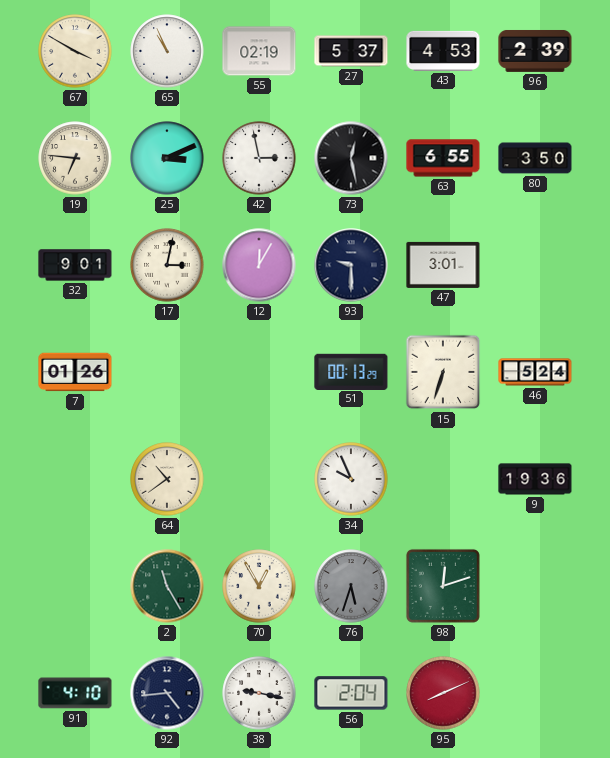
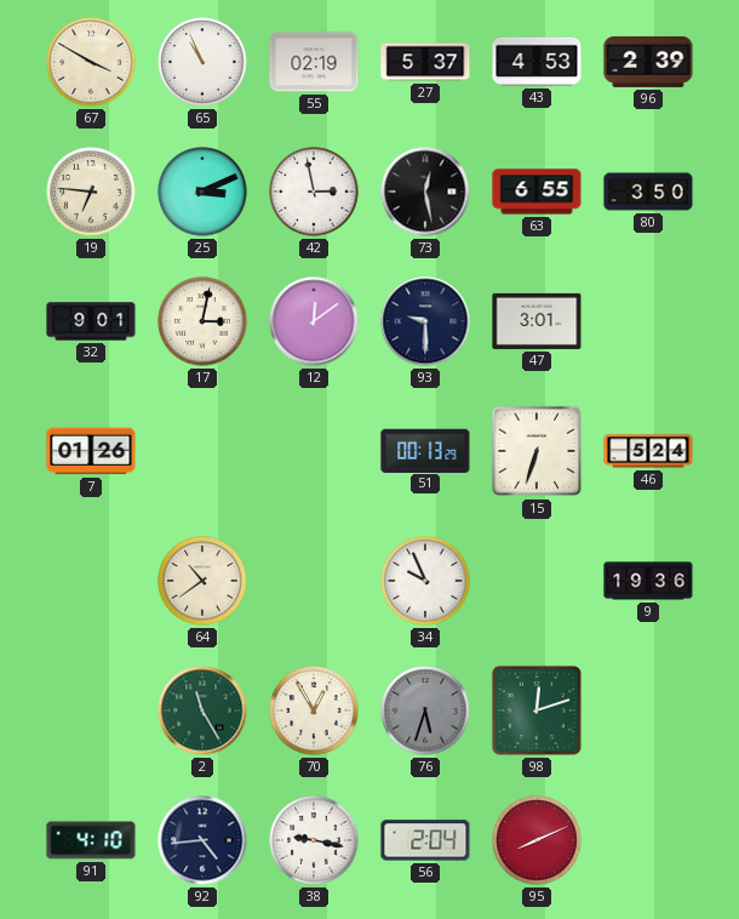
12: 12:05 -> 12:09 (314, 321)
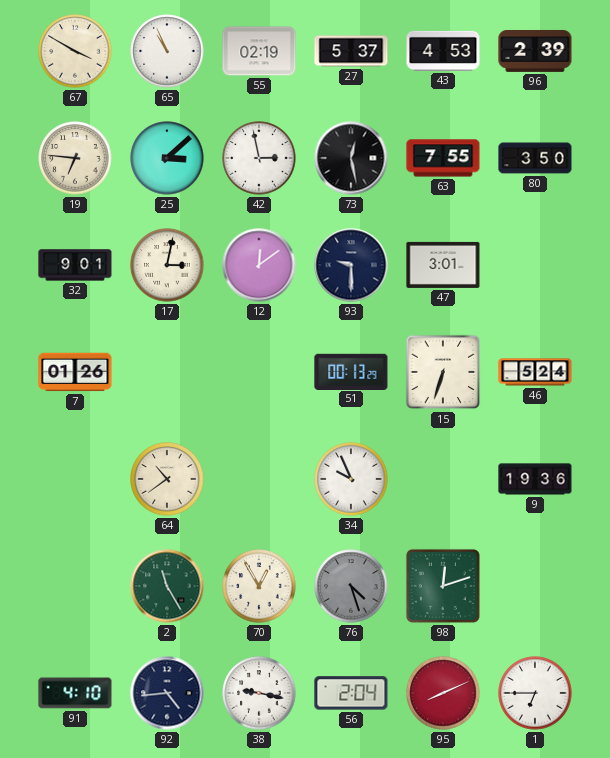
25: 3:11 -> 3:08 (167, 158)
63: 6:55 -> 7:55 (443, 158)
76: 5:33 -> 4:27 (351, 586)
1: none -> 6:45 (535, 693)
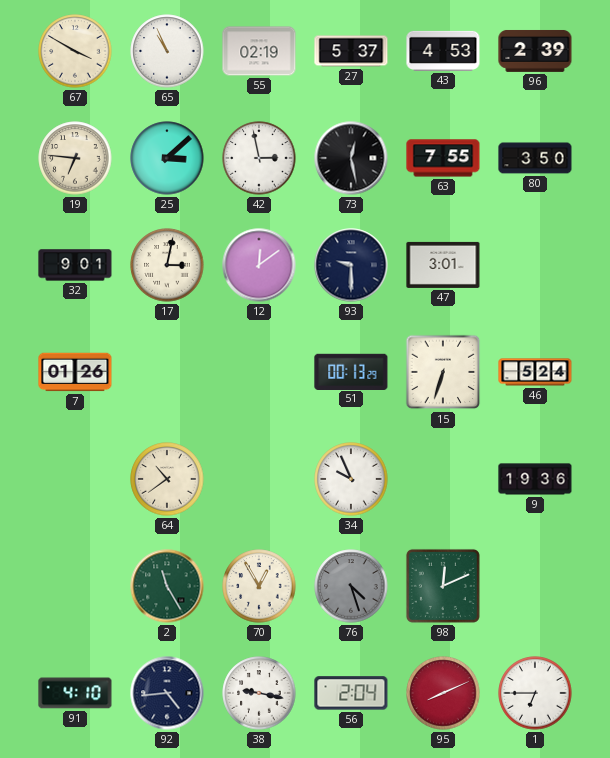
98: 12:12 -> 12:11 (443, 586)
